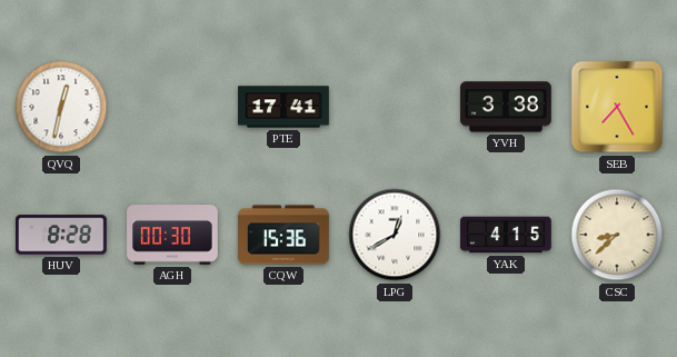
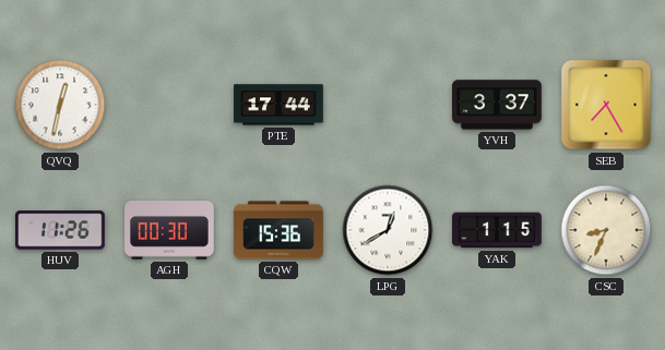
PTE: 17:41 -> 17:44 (278, 105)
YVH: 3:38 -> 3:37 (497, 105)
HUV: 8:28 -> 11:26 (61, 230)
YAK: 4:15 -> 1:15 (497, 230)
CSC: 8:38 -> 8:34 (606, 230)
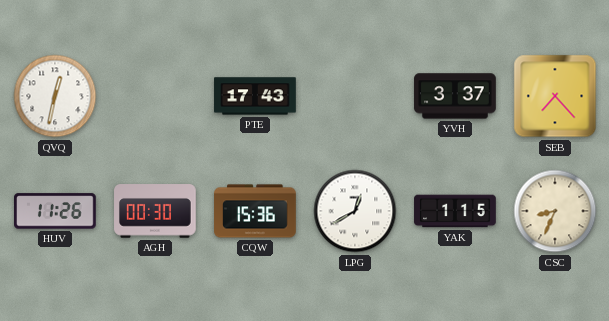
PTE: 17:44 -> 17:43 (255, 96)
SEB: 7:25 -> 7:23 (555, 96)
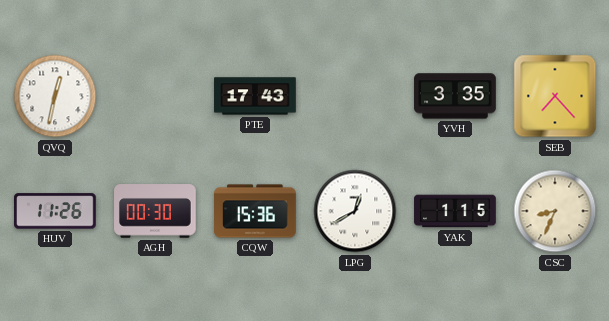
YVH: 3:37 -> 3:35 (455, 96)
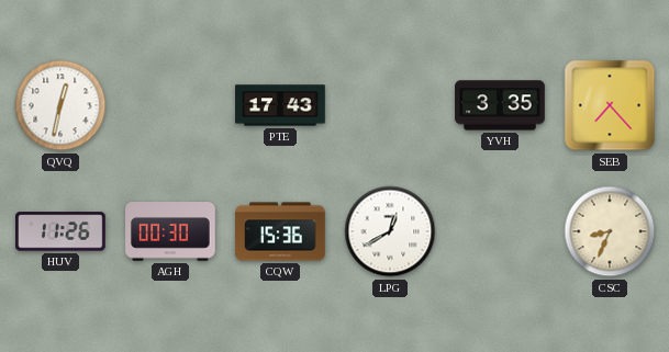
YAK: 1:15 -> none (455, 211)
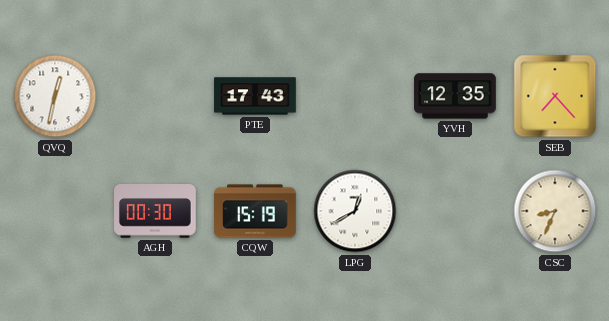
YVH: 3:35 -> 12:35 (455, 96)
HUV: 11:26 -> none (62, 231)
CQW: 15:36 -> 15:19 (255, 211)
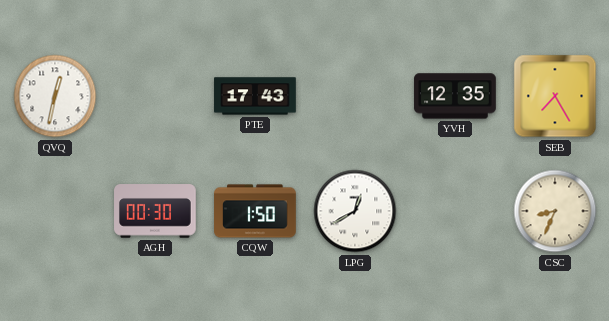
SEB: 7:23 -> 7:25 (555, 96)
CQW: 15:19 -> 1:50 (255, 211)
